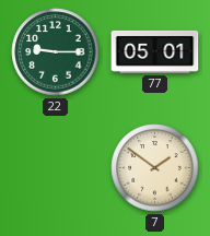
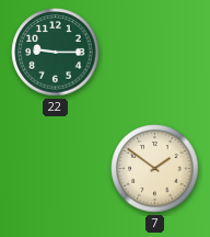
77: 05:01 -> none (155, 51)
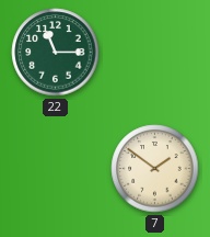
22: 9:15 -> 11:15 (56, 53)
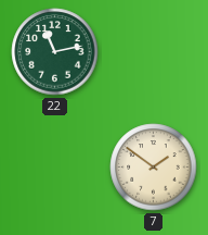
22: 11:15 -> 11:13 (55, 52)
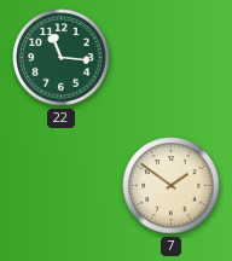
22: 11:13 -> 11:16 (62, 58)
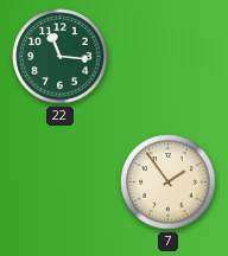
7: 1:51 -> 1:54 (169, 183)
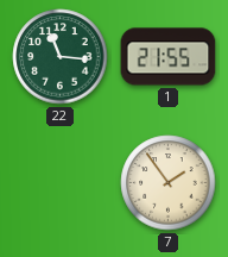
1: none -> 21:55 (169, 57)
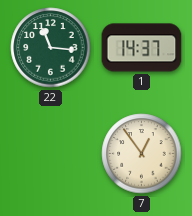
1: 21:55 -> 14:37 (142, 48)
7: 1:54 -> 12:54 (142, 154)
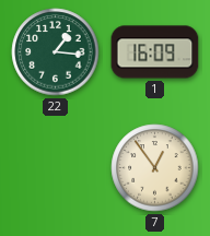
22: 11:16 -> 1:16 (56, 52)
1: 14:37 -> 16:09 (155, 52)
